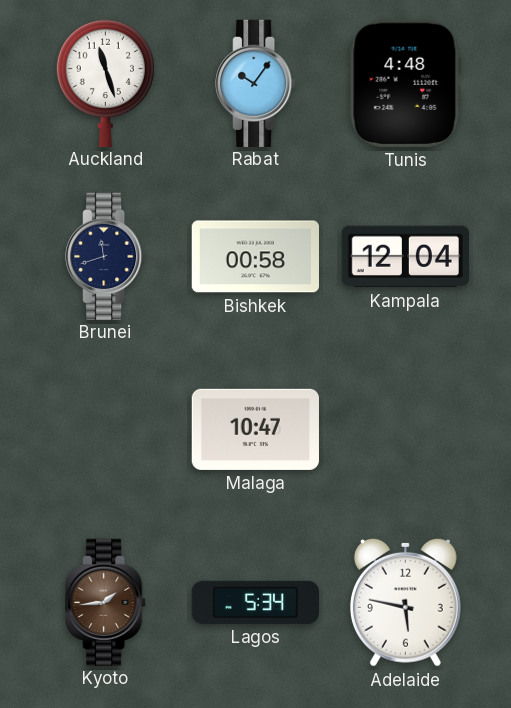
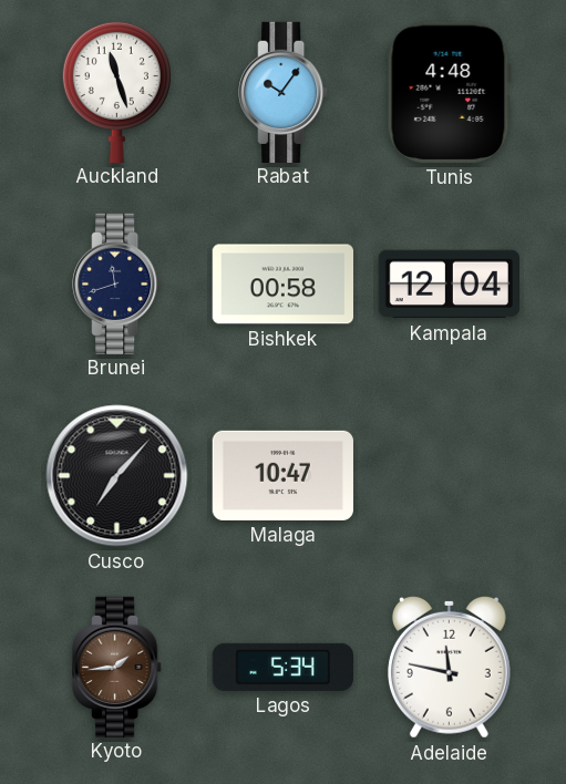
Cusco: none -> 7:07 (117, 476)
Adelaide: 5:47 -> 11:47 (449, 667)
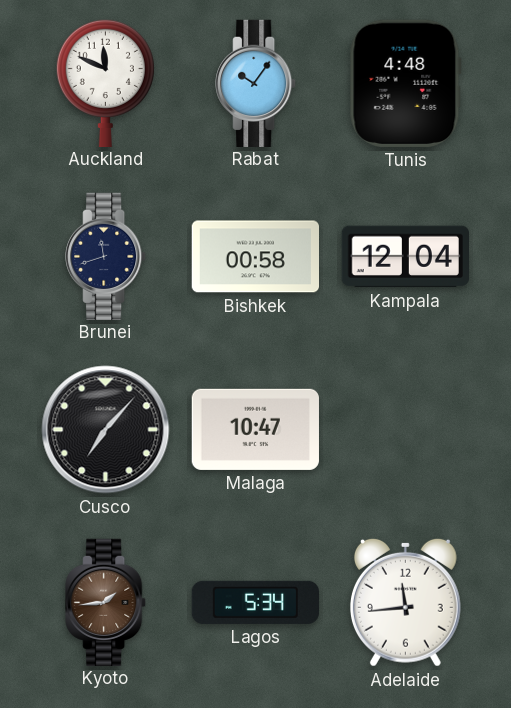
Auckland: 11:27 -> 11:49 (105, 82)
Adelaide: 11:47 -> 11:44 (405, 602)
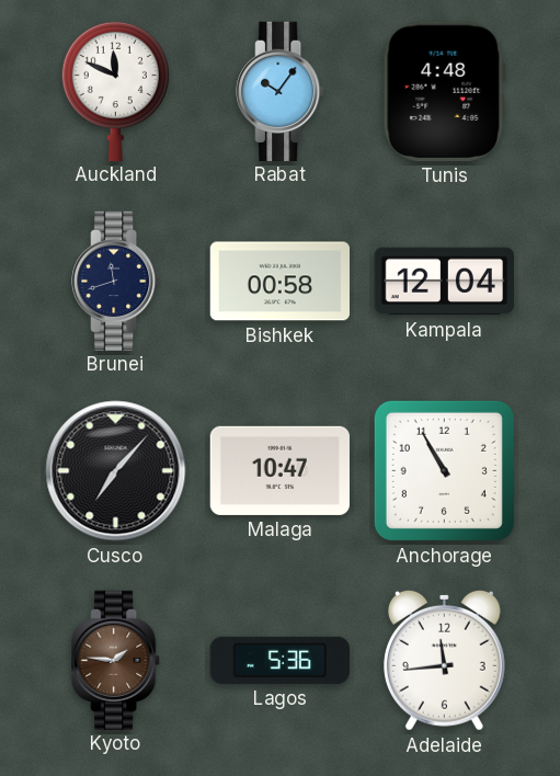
Anchorage: none -> 10:55 (444, 470)
Kyoto: 1:44 -> 1:46 (116, 660)
Lagos: 5:34 -> 5:36 (279, 660)
